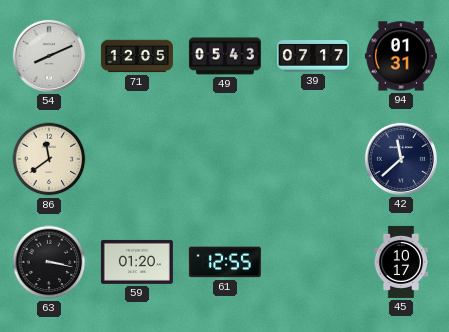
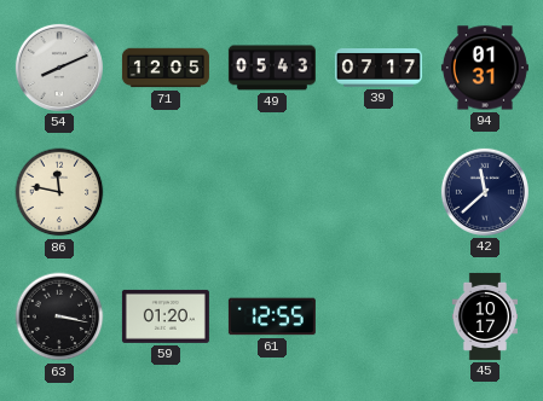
86: 11:39 -> 11:47 (59, 192)
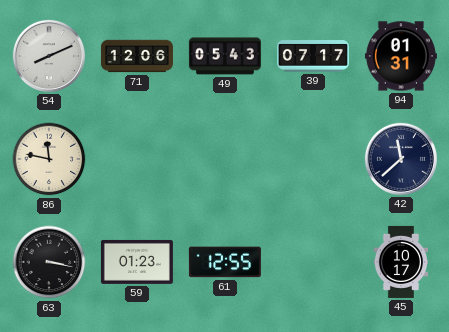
71: 12:05 -> 12:06 (137, 56)
59: 01:20 -> 01:23 (137, 262)
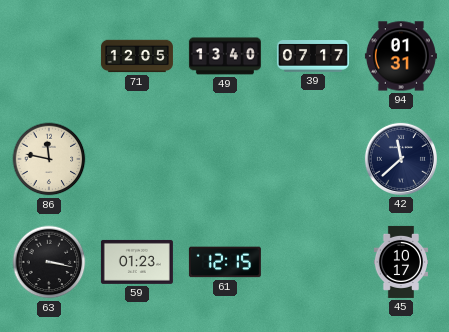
54: 8:11 -> none (49, 56)
71: 12:06 -> 12:05 (137, 56)
49: 05:43 -> 13:40 (225, 56)
61: 12:55 -> 12:15 (225, 262)
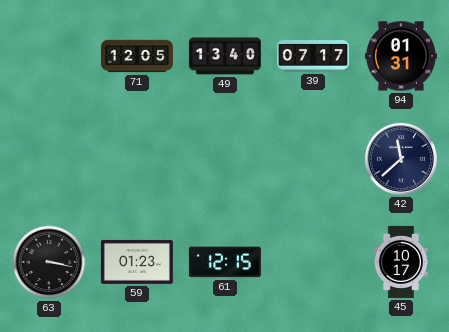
86: 11:47 -> none (49, 159)
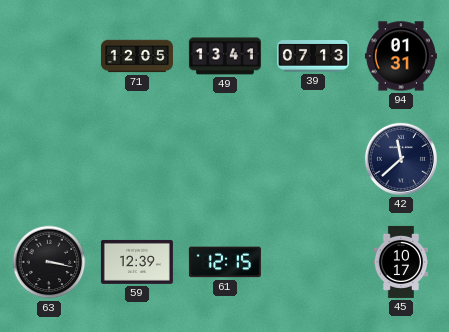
49: 13:40 -> 13:41 (225, 56)
39: 07:17 -> 07:13 (313, 56)
59: 01:23 -> 12:39 (137, 262)
